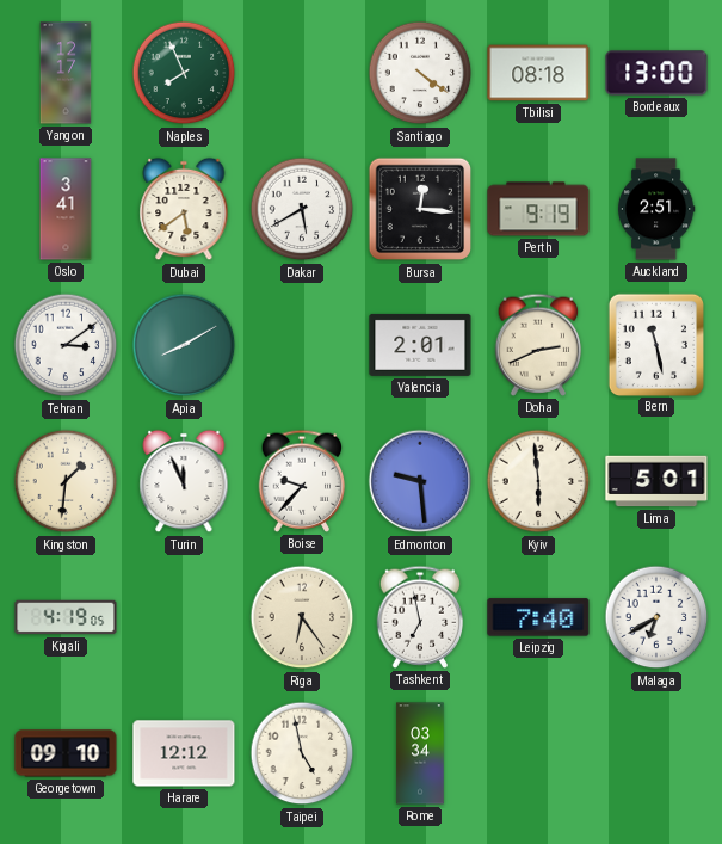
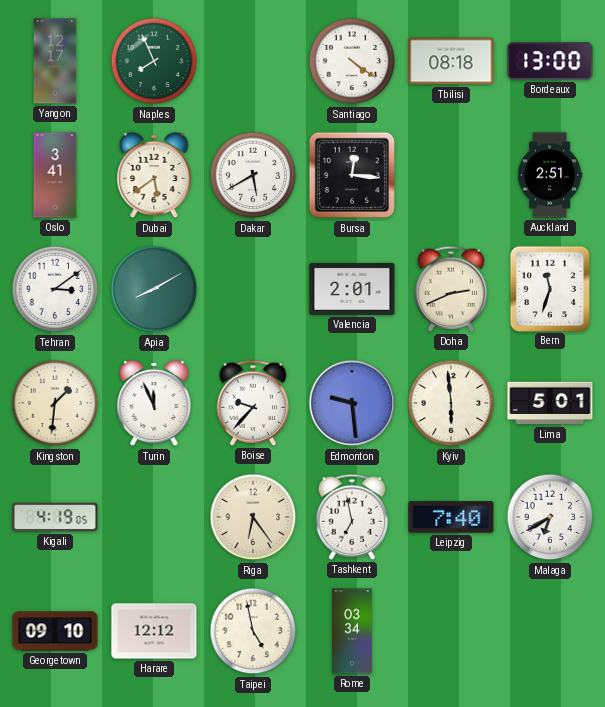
Perth: 9:19 -> none (538, 209)
Bern: 11:28 -> 11:33 (549, 288)
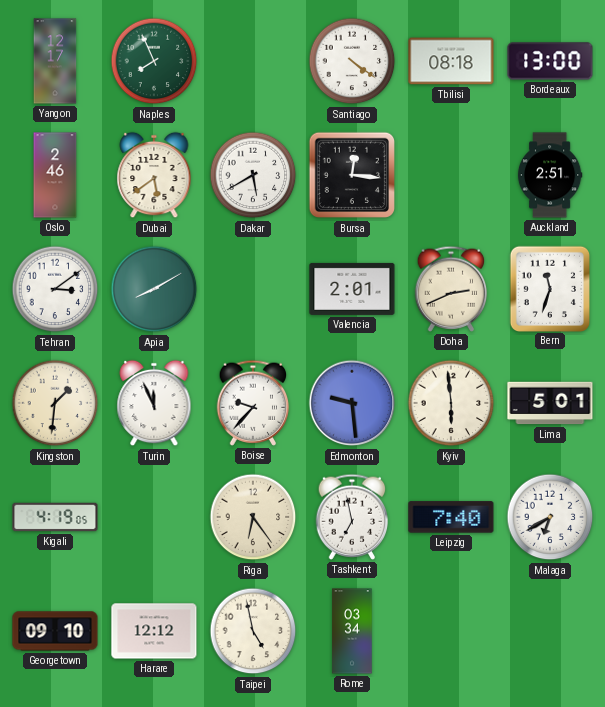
Oslo: 3:41 -> 2:46 (55, 175)
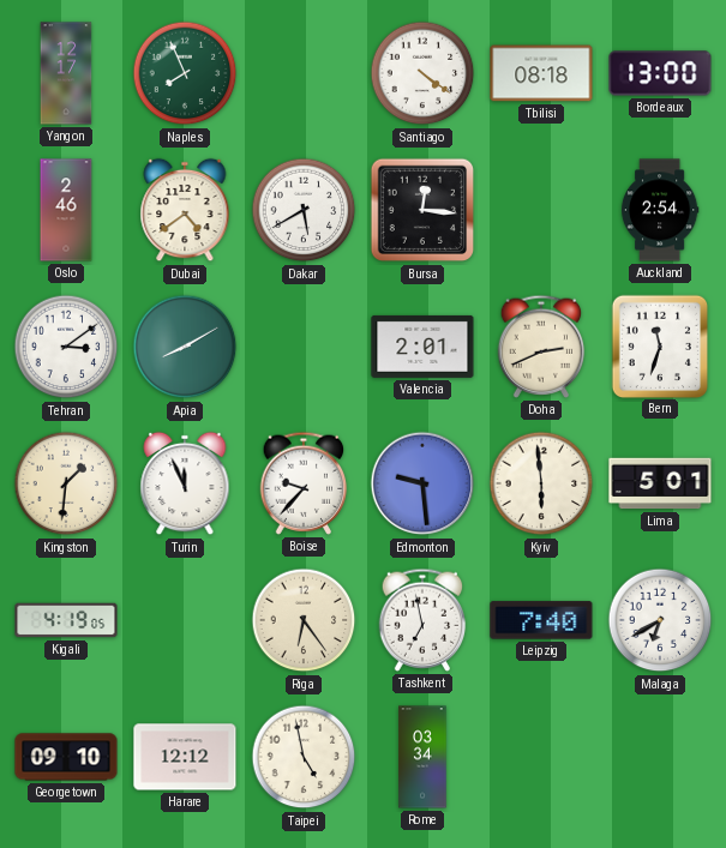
Dubai: 5:39 -> 4:39 (185, 210)
Auckland: 2:51 -> 2:54 (660, 210)
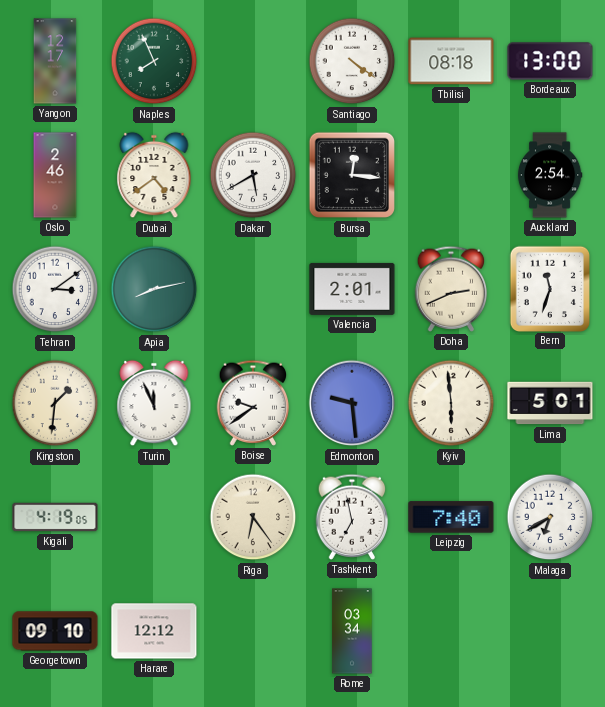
Apia: 8:10 -> 8:13 (154, 289)
Boise: 9:37 -> 9:39 (253, 403)
Taipei: 4:58 -> none (304, 757)
